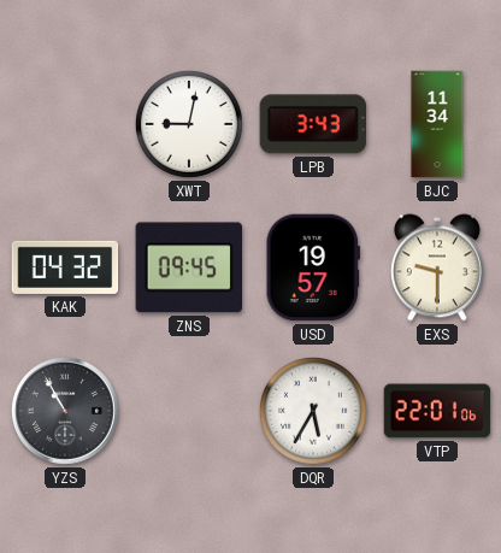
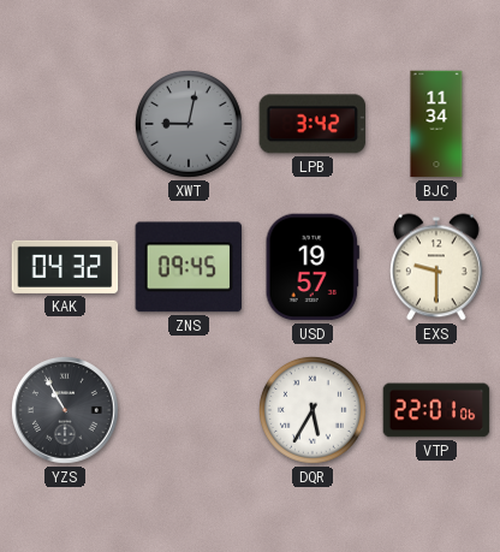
XWT dial: white -> grey (189, 124)
LPB: 3:43 -> 3:42 (311, 124)
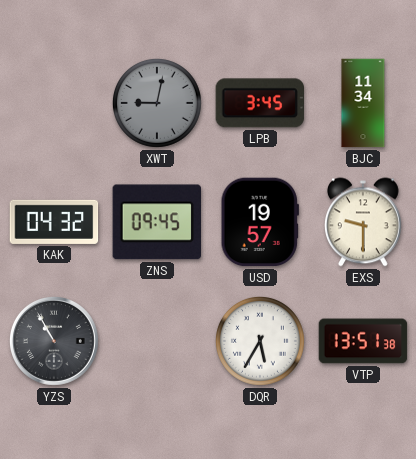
LPB: 3:42 -> 3:45 (259, 103)
VTP: 22:01 -> 13:51 (363, 341)
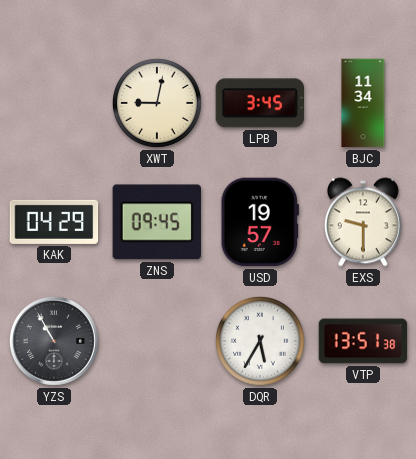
XWT dial: grey -> cream (157, 103)
KAK: 04:32 -> 04:29 (54, 222)
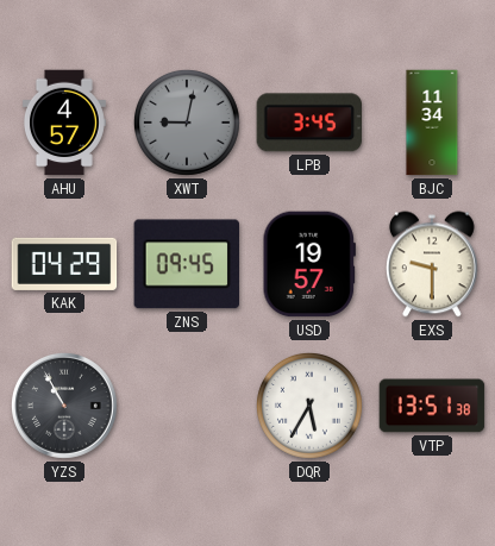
AHU: none -> 4:57 (64, 123)
XWT dial: cream -> grey (187, 123)
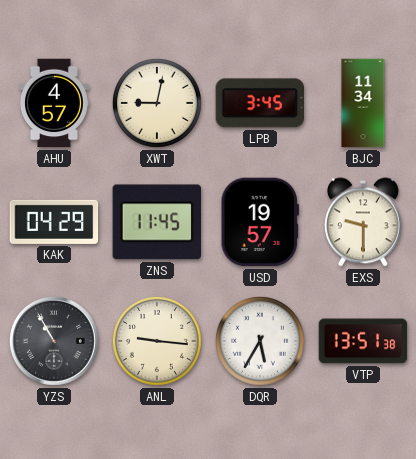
XWT dial: grey -> cream (157, 103)
ZNS: 09:45 -> 11:45 (156, 222)
ANL: none -> 9:16 (157, 341)
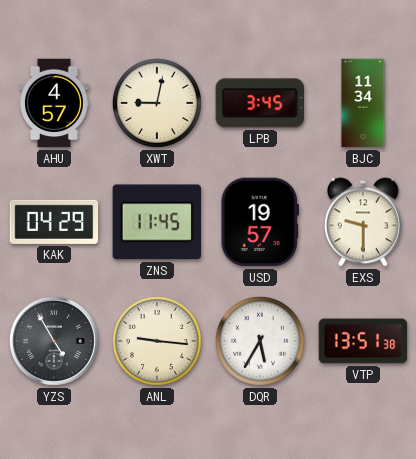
YZS: 10:55 -> 4:55 (54, 341)
